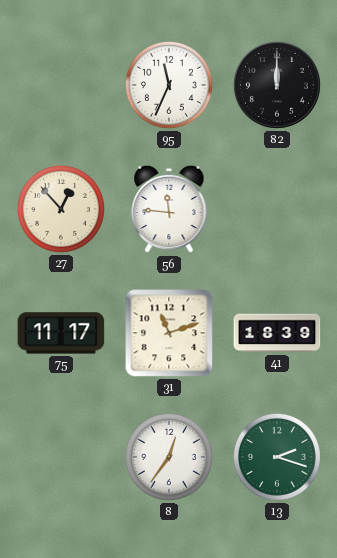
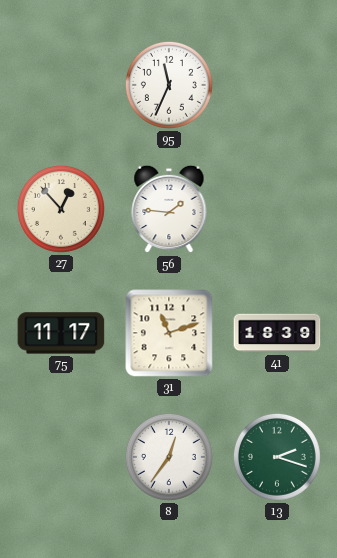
82: 12:00 -> none (277, 85)
56: 11:46 -> 1:46 (169, 209)
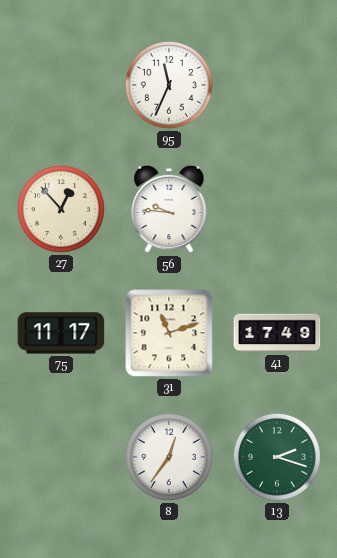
56: 1:46 -> 9:46 (169, 209)
41: 18:39 -> 17:49 (277, 333)
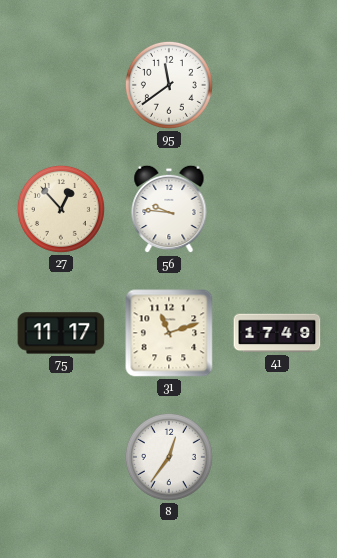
95: 11:34 -> 11:39 (169, 85)
13: 2:18 -> none (277, 457)
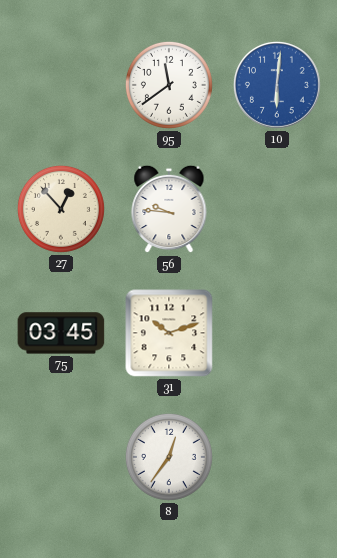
10: none -> 6:01 (277, 85)
75: 11:17 -> 03:45 (61, 333)
31: 11:12 -> 10:12 (169, 333)
41: 17:49 -> none (277, 333)
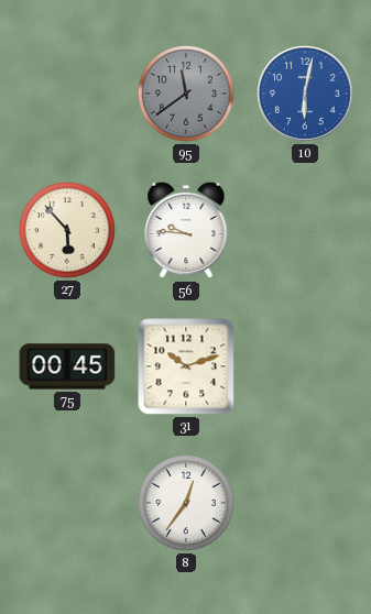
95 dial: white -> grey (186, 94)
10: 6:01 -> 6:02 (305, 94)
27: 12:53 -> 5:53 (67, 230)
75: 03:45 -> 00:45 (67, 366)
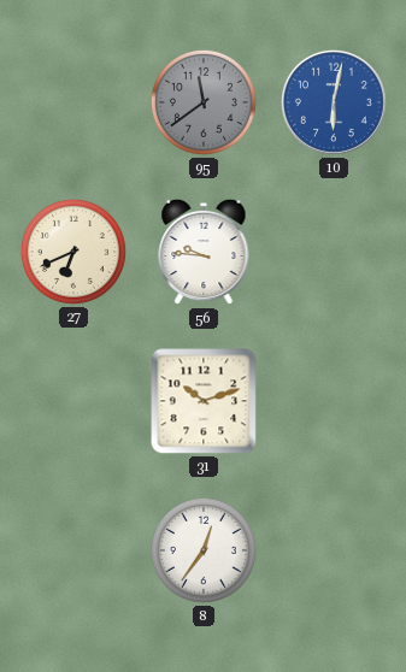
27: 5:53 -> 6:41 (73, 252)
75: 00:45 -> none (67, 366)
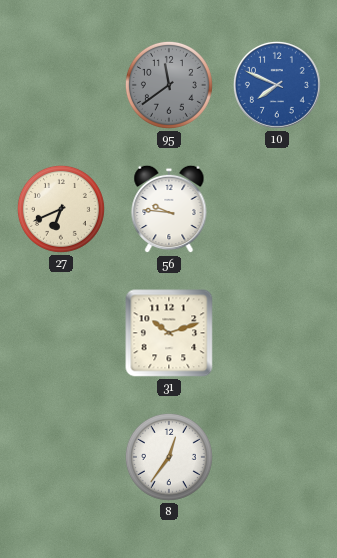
10: 6:02 -> 7:49 (277, 85)
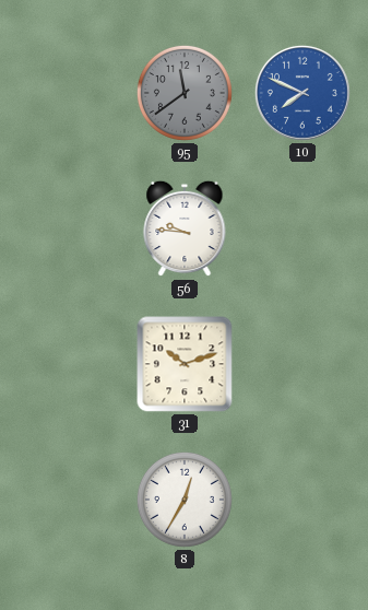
27: 6:41 -> none (61, 209)
8: 12:36 -> 12:35 (185, 500)
